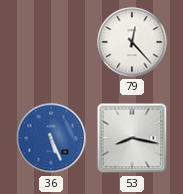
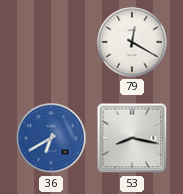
79: 12:23 -> 12:20 (132, 42)
36: 5:26 -> 6:40 (51, 138)
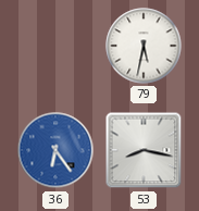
79: 12:20 -> 5:32 (144, 46)
36: 6:40 -> 6:24 (55, 150)
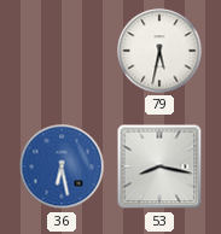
36: 6:24 -> 6:28 (62, 166)
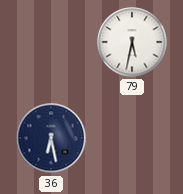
36 dial: blue -> navy (51, 138)
53: 8:17 -> none (159, 166)
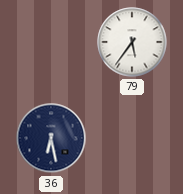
79: 5:32 -> 5:36 (132, 42)
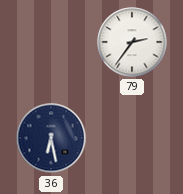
79: 5:36 -> 2:36 (132, 42)
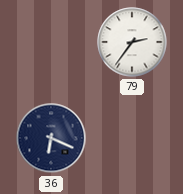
36: 6:28 -> 6:19 (51, 138)
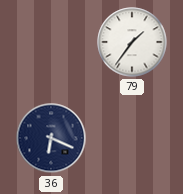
79: 2:36 -> 1:36 (132, 42)
